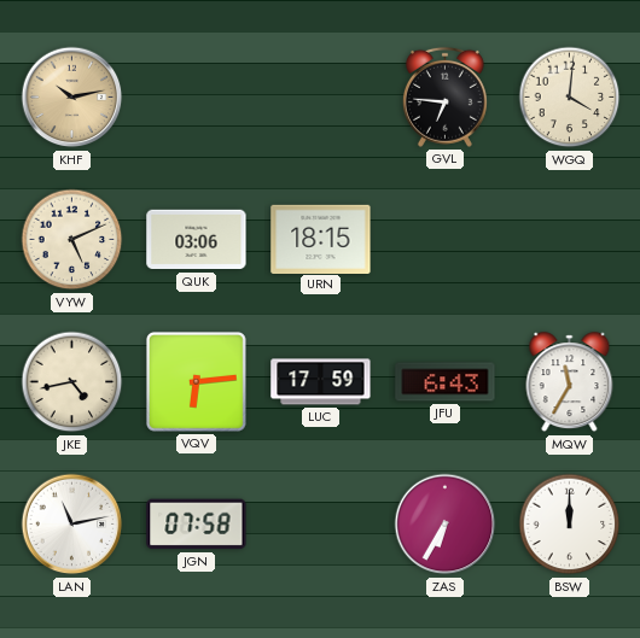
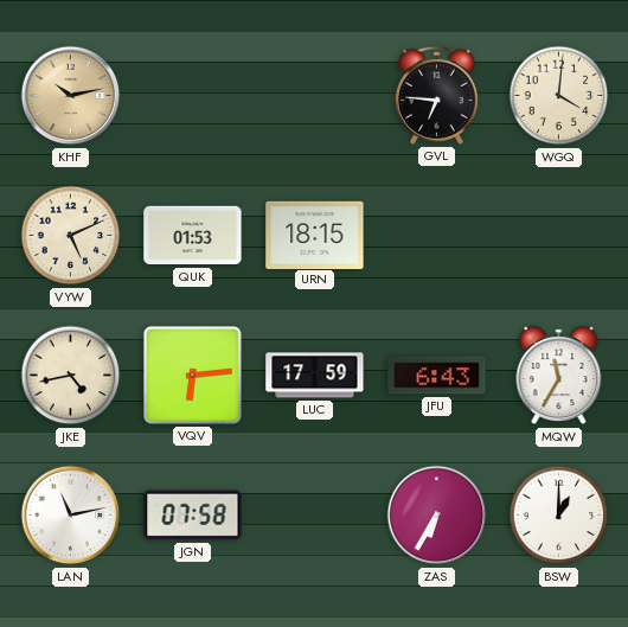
QUK: 03:06 -> 01:53 (193, 236)
BSW: 12:00 -> 1:00 (559, 516)
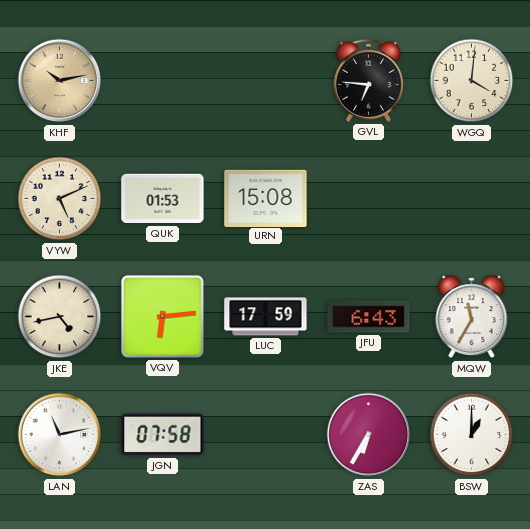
URN: 18:15 -> 15:08 (266, 198)
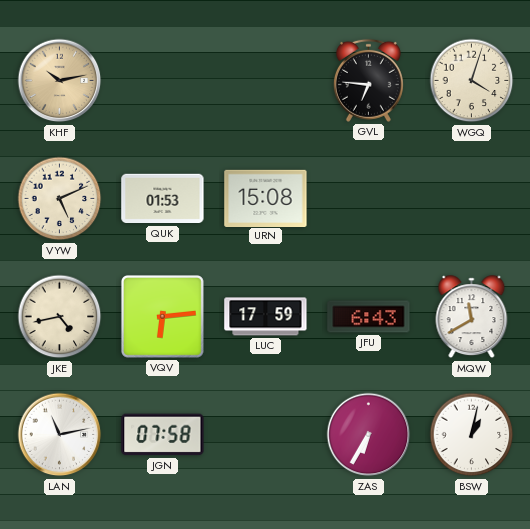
WGQ: 4:01 -> 4:03 (472, 81)
MQW: 11:35 -> 11:40 (472, 317)
BSW: 1:00 -> 1:02 (472, 435)
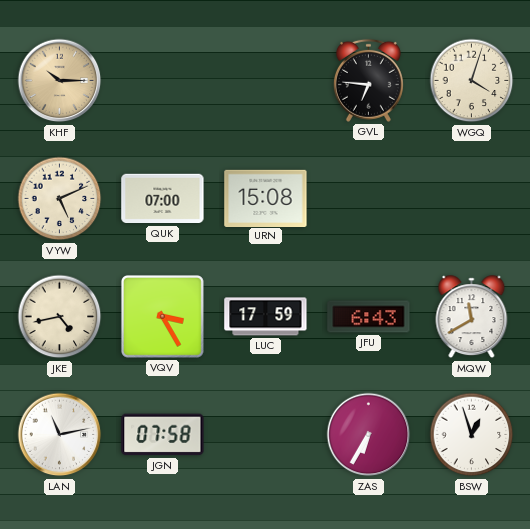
KHF: 10:13 -> 10:15 (60, 81)
QUK: 01:53 -> 07:00 (163, 199)
VQV: 6:14 -> 3:25 (162, 316)
BSW: 1:02 -> 12:57 (472, 435)
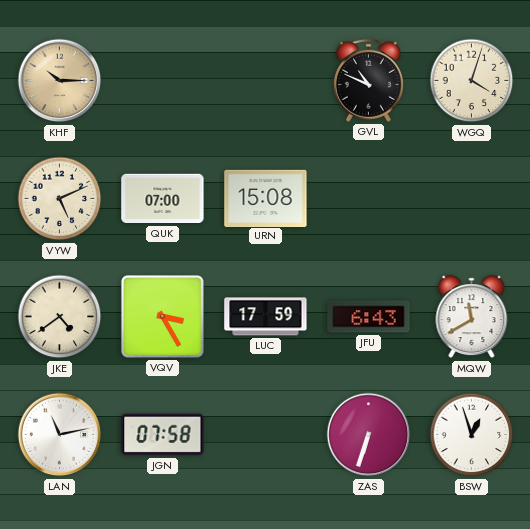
GVL: 6:46 -> 10:49 (368, 80)
JKE: 4:43 -> 4:39 (60, 317)
ZAS: 6:35 -> 6:33 (369, 435)
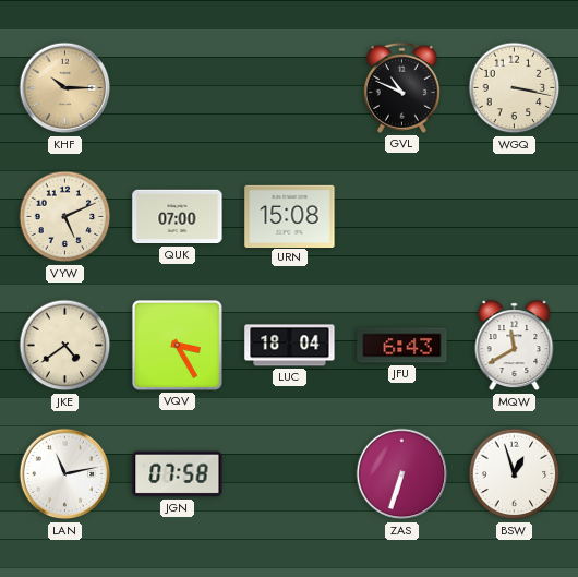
WGQ: 4:03 -> 3:17 (515, 88)
LUC: 17:59 -> 18:04 (290, 346)
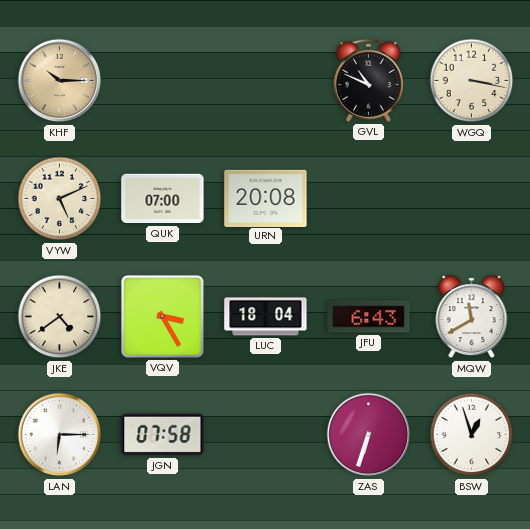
URN: 15:08 -> 20:08 (266, 198)
LAN: 11:13 -> 6:15 (60, 435)
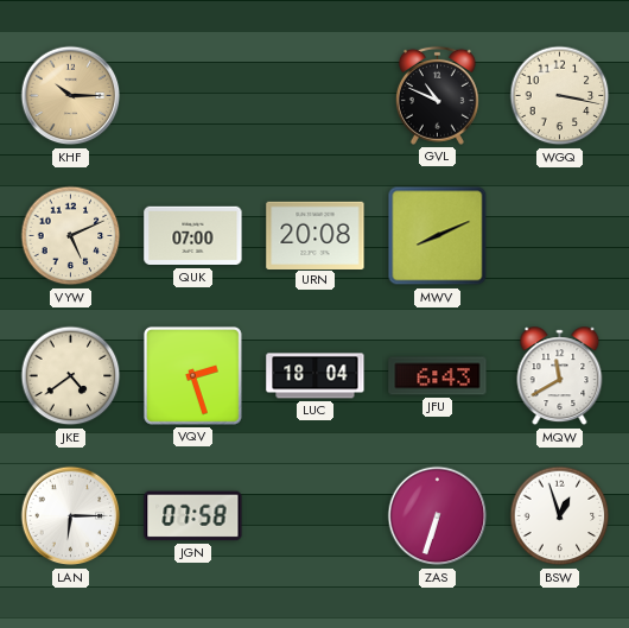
MWV: none -> 8:11 (438, 236)
VQV: 3:25 -> 2:27 (192, 375)
